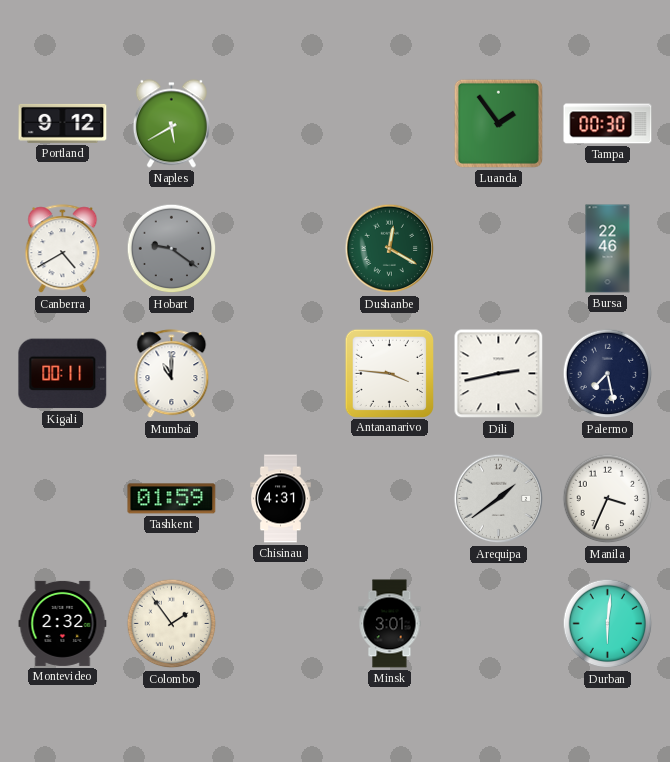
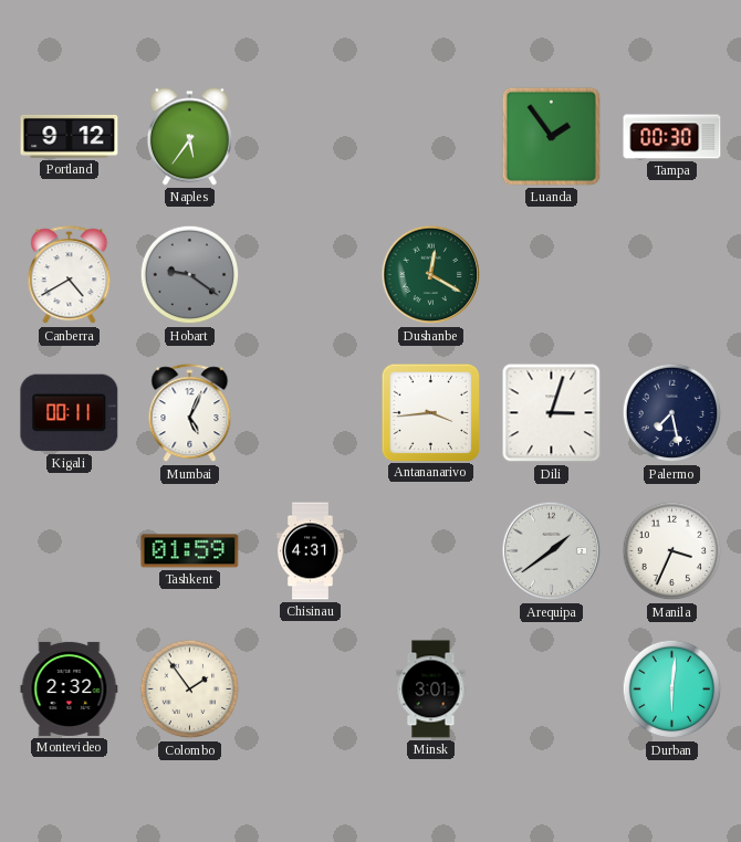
Naples: 5:40 -> 5:36 (189, 137)
Bursa: 22:46 -> none (608, 249)
Mumbai: 11:00 -> 5:04 (190, 413)
Antananarivo: 3:46 -> 3:44 (430, 412)
Dili: 2:43 -> 3:03 (552, 413)
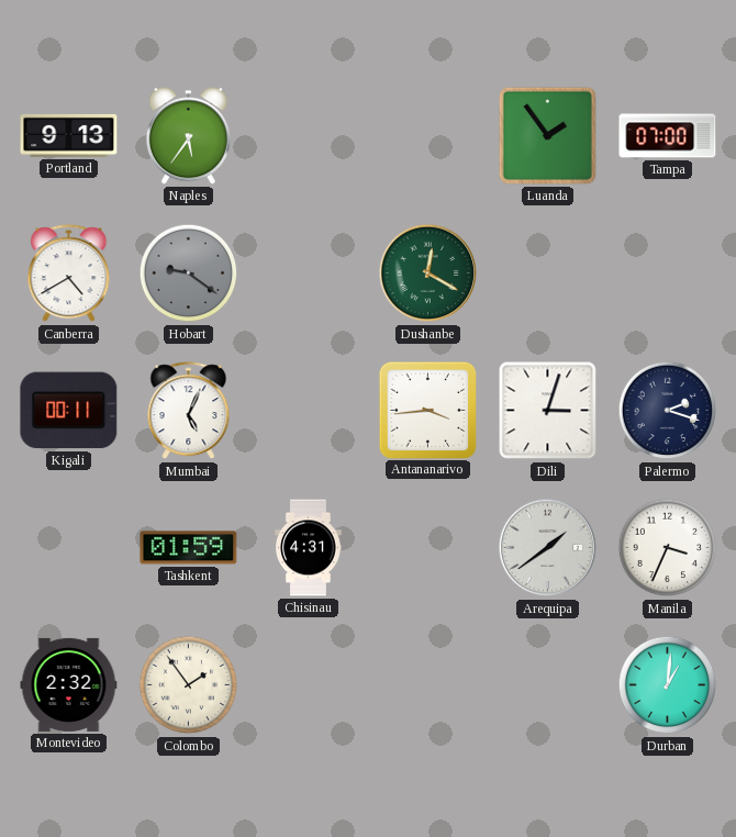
Portland: 9:12 -> 9:13 (69, 135)
Tampa: 00:30 -> 07:00 (668, 136)
Palermo: 7:28 -> 2:18 (668, 411)
Minsk: 3:01 -> none (431, 690)
Durban: 6:01 -> 1:01 (668, 685)
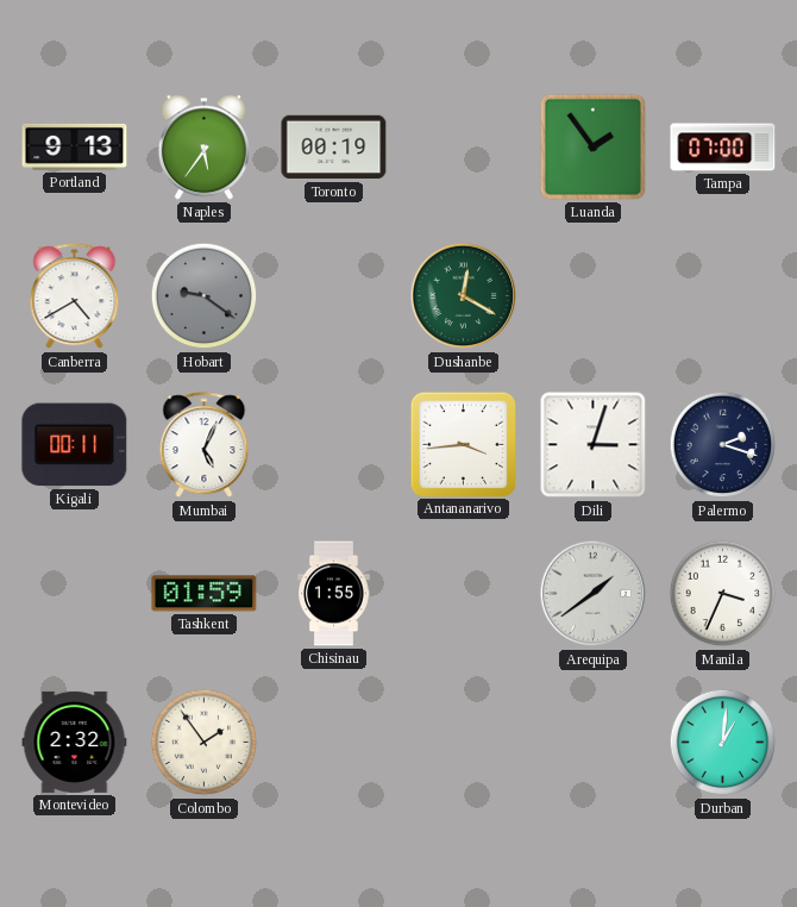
Toronto: none -> 00:19 (334, 148)
Chisinau: 4:31 -> 1:55 (334, 594)
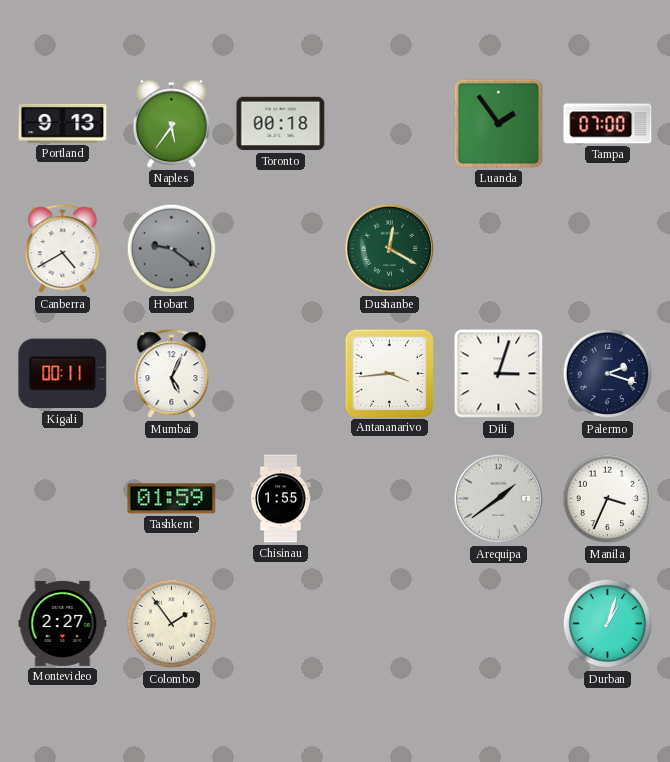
Toronto: 00:19 -> 00:18 (281, 124)
Montevideo: 2:32 -> 2:27 (63, 623)
Durban: 1:01 -> 1:03 (608, 624)
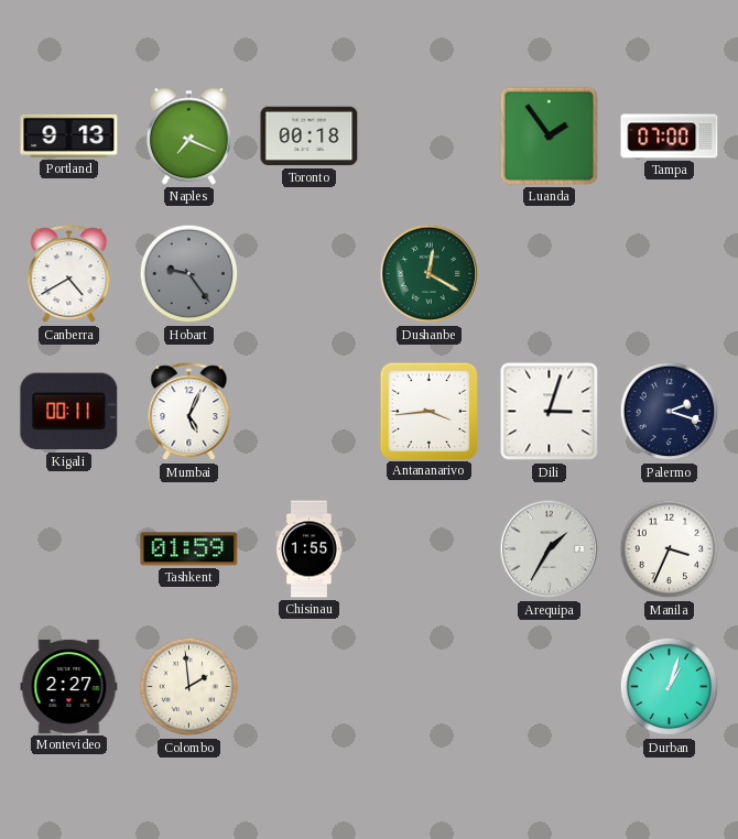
Naples: 5:36 -> 7:19 (188, 137)
Hobart: 9:21 -> 9:24 (189, 274)
Arequipa: 1:39 -> 1:35 (550, 549)
Colombo: 1:54 -> 1:59 (189, 687)
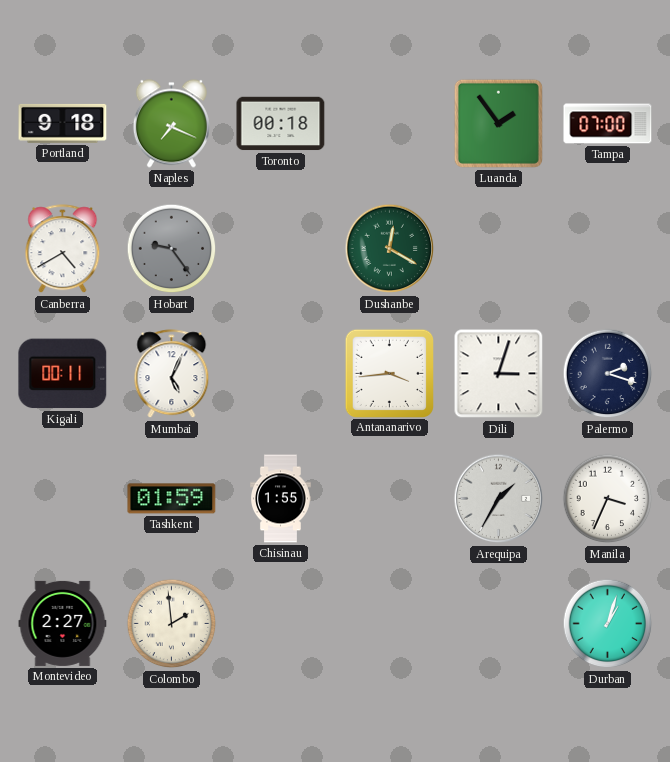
Portland: 9:13 -> 9:18 (63, 123)
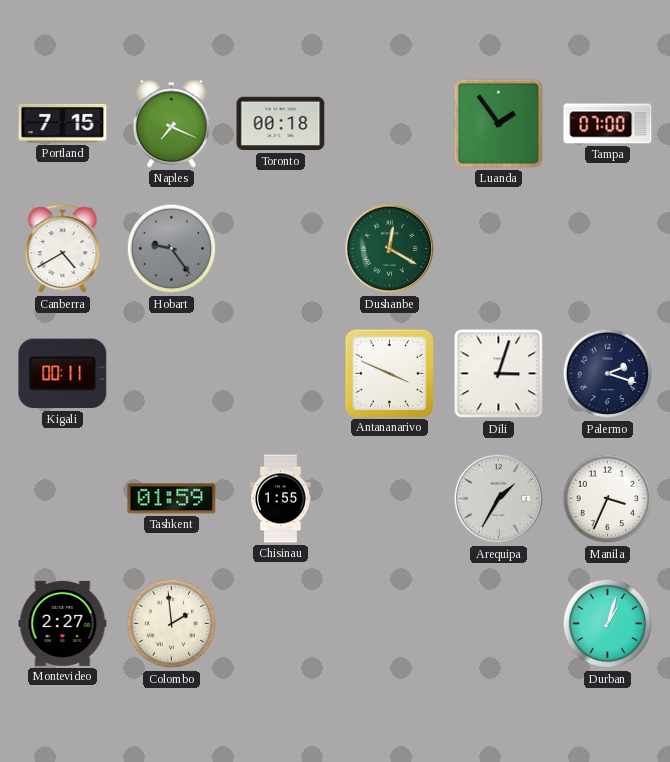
Portland: 9:18 -> 7:15 (63, 123)
Mumbai: 5:04 -> none (172, 374)
Antananarivo: 3:44 -> 3:49 (389, 373)
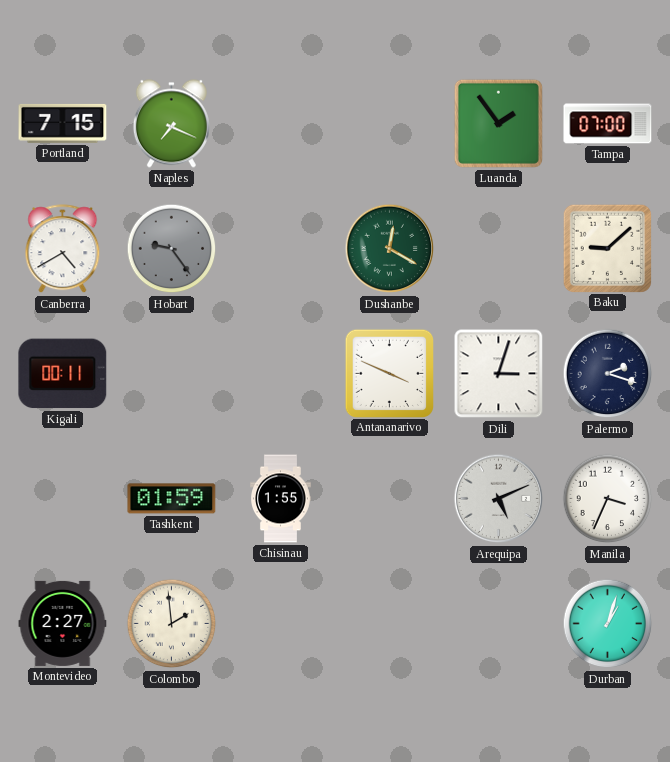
Toronto: 00:18 -> none (281, 124)
Baku: none -> 9:08 (607, 248)
Arequipa: 1:35 -> 5:11 (499, 499)
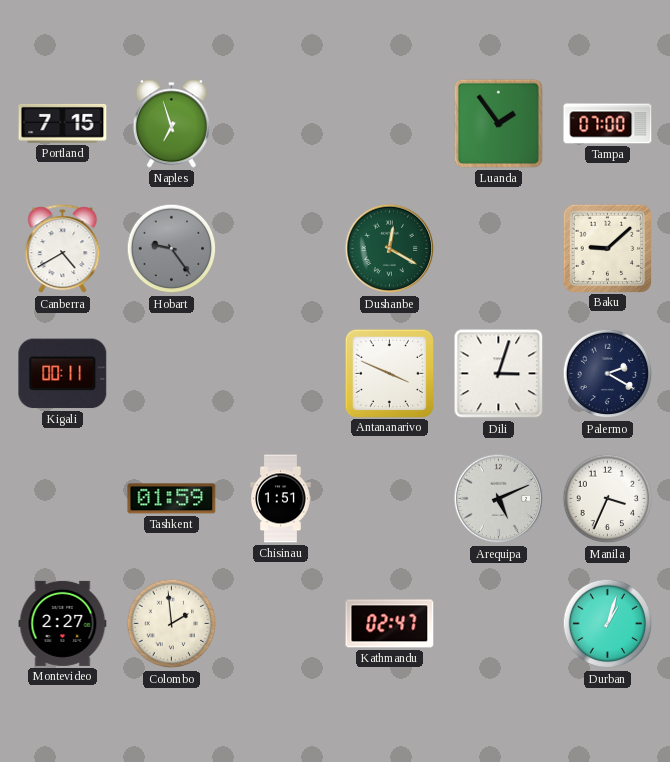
Naples: 7:19 -> 6:57 (171, 124)
Palermo: 2:18 -> 2:20 (608, 374)
Chisinau: 1:55 -> 1:51 (281, 499)
Kathmandu: none -> 02:47 (390, 624)
